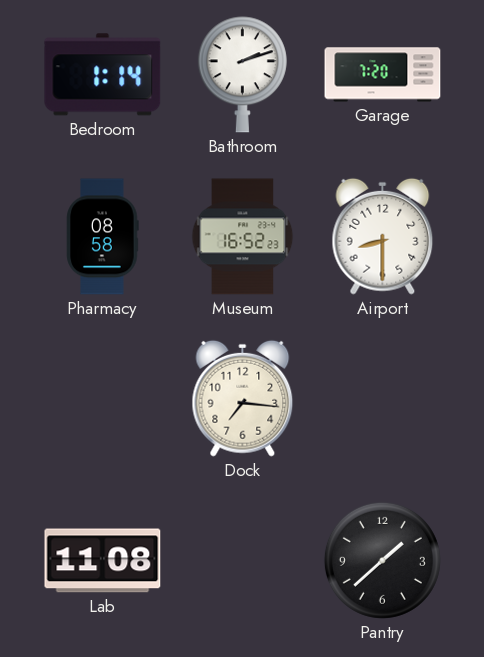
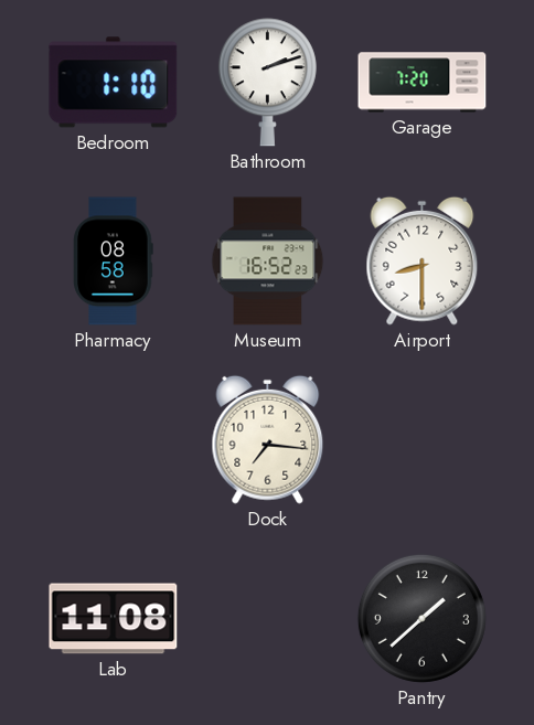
Bedroom: 1:14 -> 1:10 (114, 83)
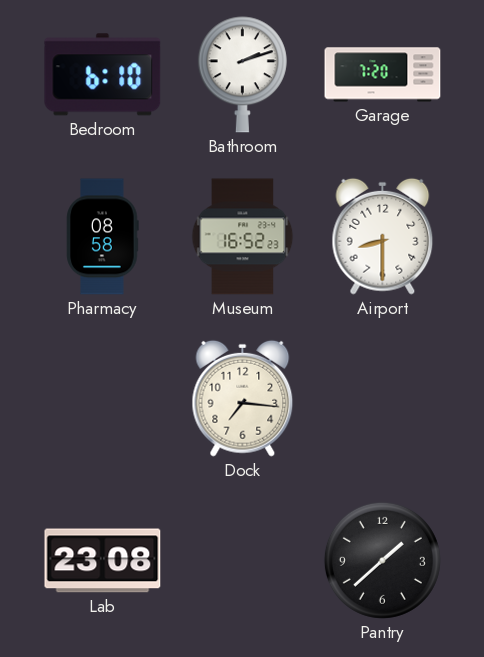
Bedroom: 1:10 -> 6:10 (103, 75)
Lab: 11:08 -> 23:08 (103, 561)
